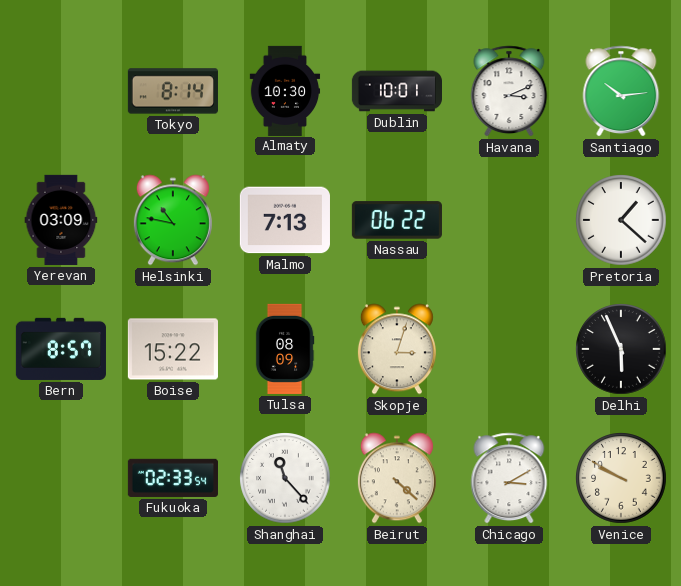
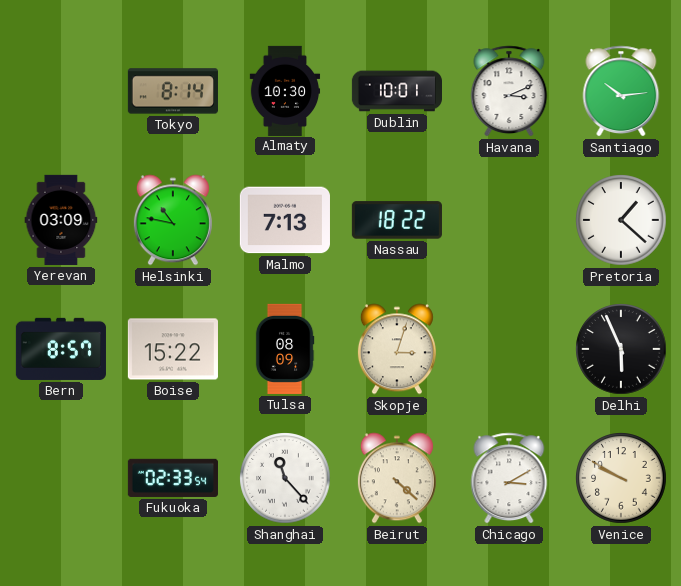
Nassau: 06:22 -> 18:22 (397, 220)
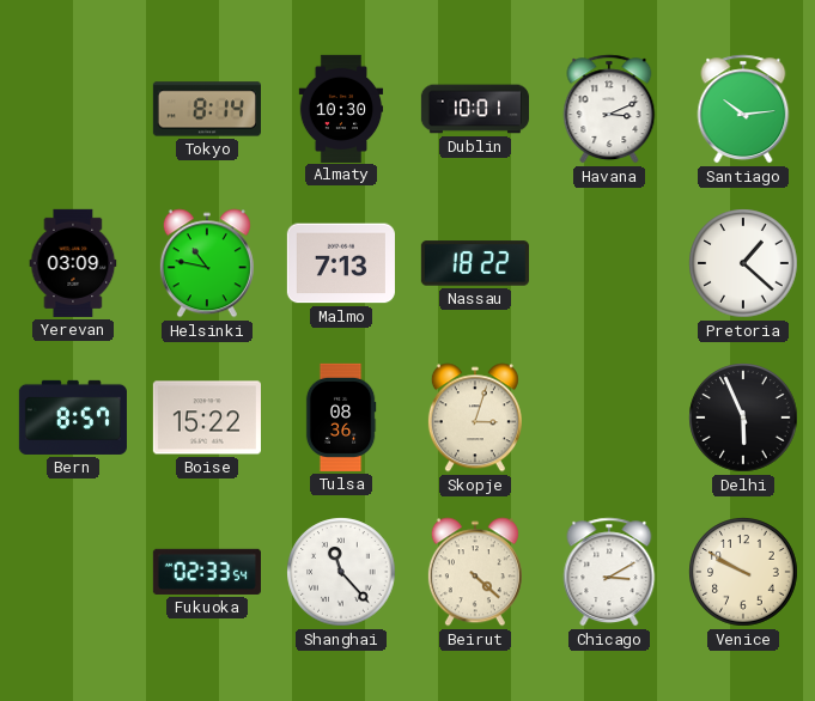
Tulsa: 08:09 -> 08:36 (341, 417)
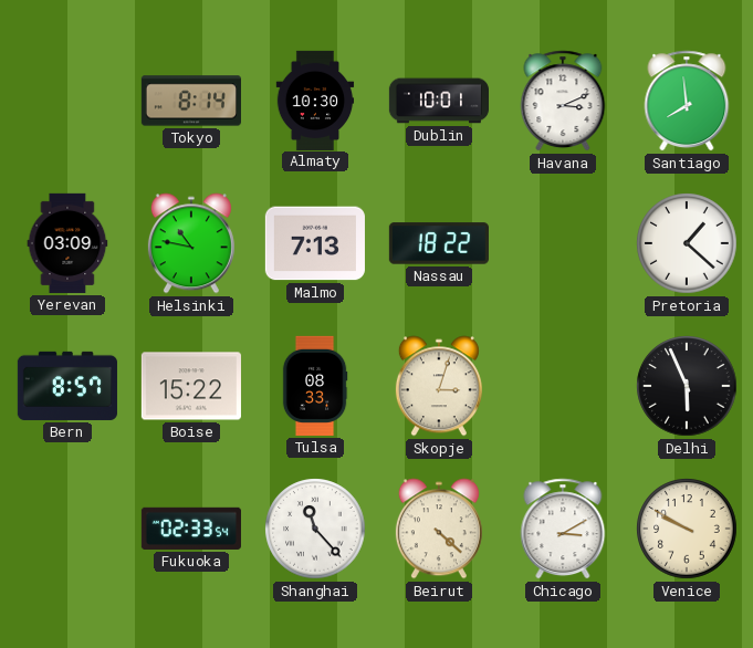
Santiago: 10:14 -> 7:59 (687, 101)
Tulsa: 08:36 -> 08:33 (315, 386)
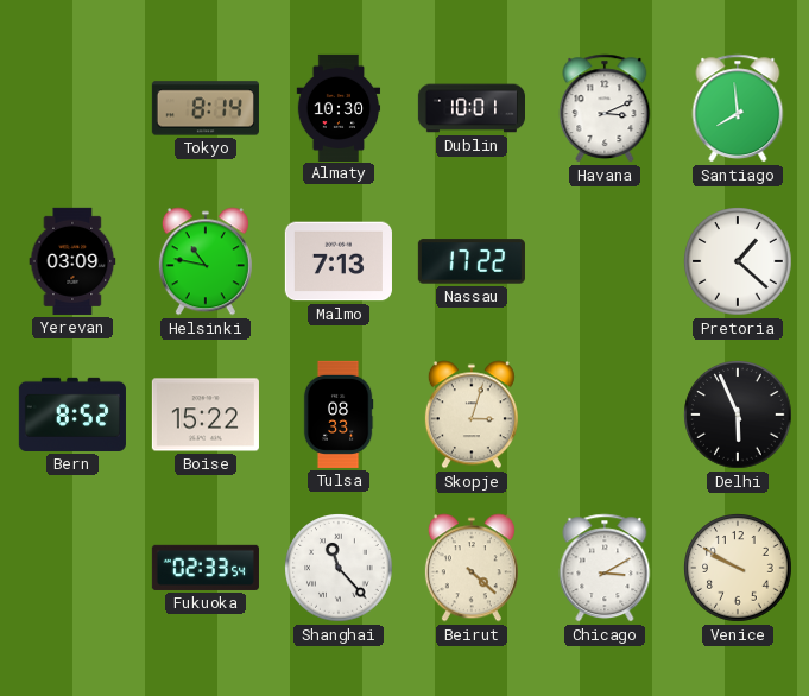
Nassau: 18:22 -> 17:22 (472, 261)
Bern: 8:57 -> 8:52 (72, 415)
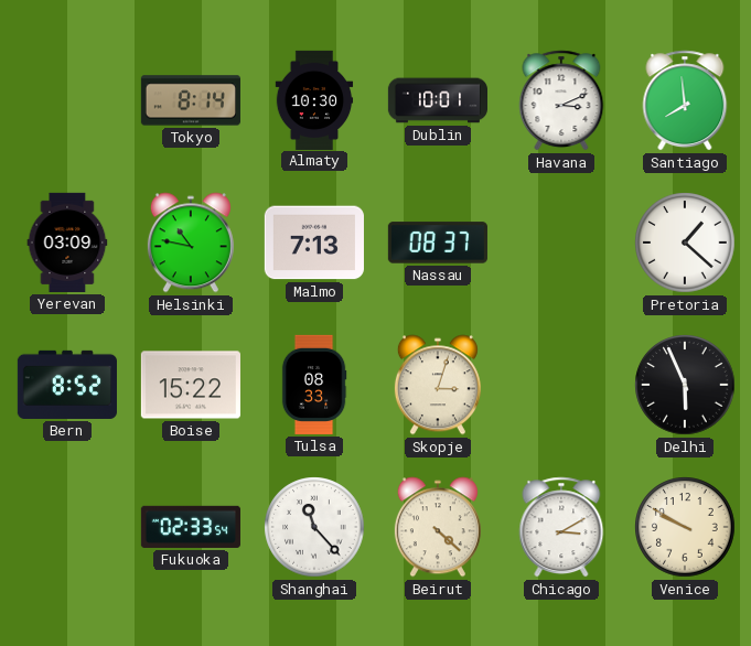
Nassau: 17:22 -> 08:37 (438, 243)
